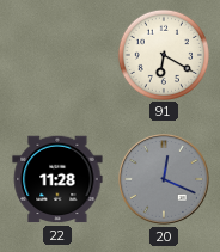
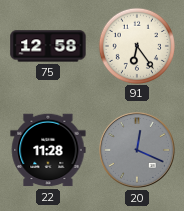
75: none -> 12:58 (48, 46)
91: 6:20 -> 6:24 (136, 45)
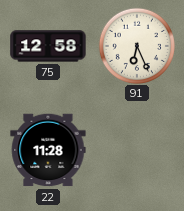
91: 6:24 -> 6:26 (136, 45)
20: 12:19 -> none (138, 151)
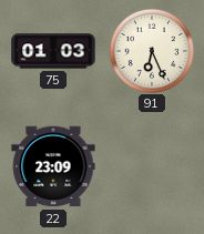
75: 12:58 -> 01:03 (53, 51)
22: 11:28 -> 23:09 (53, 166)
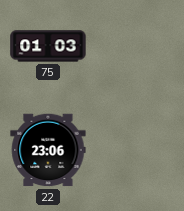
91: 6:26 -> none (151, 50)
22: 23:09 -> 23:06 (48, 150)
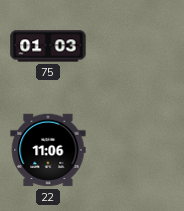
22: 23:06 -> 11:06 (48, 150)
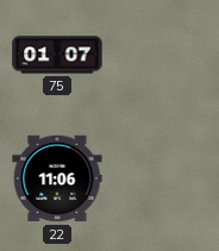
75: 01:03 -> 01:07 (57, 55)
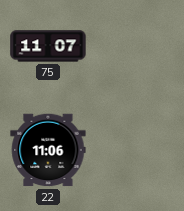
75: 01:07 -> 11:07 (48, 46)
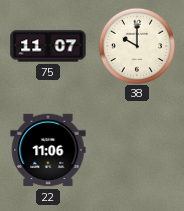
38: none -> 10:00 (136, 45)
